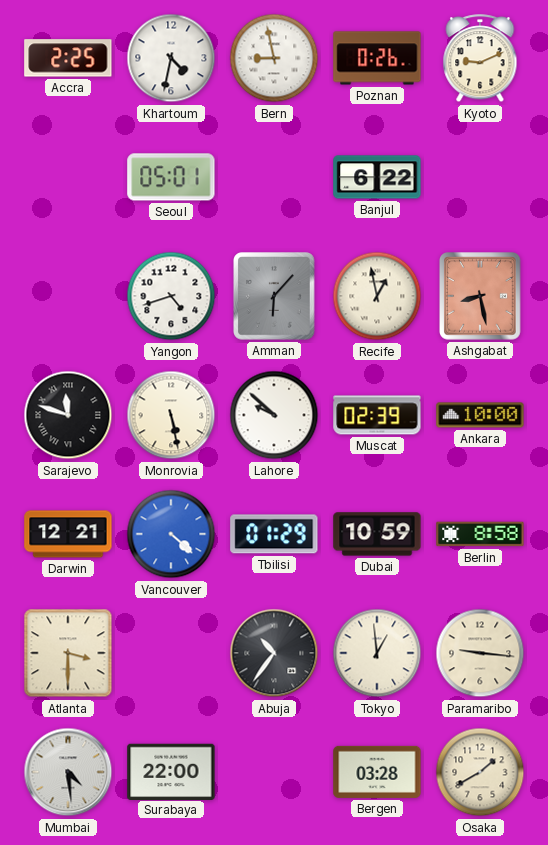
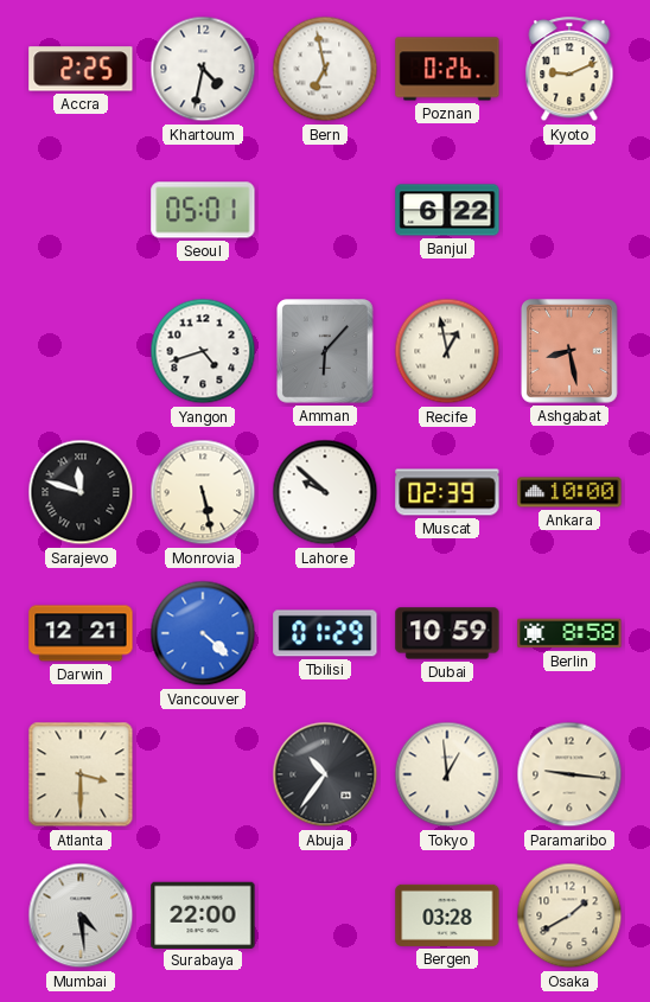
Bern: 8:58 -> 6:58 (325, 69)
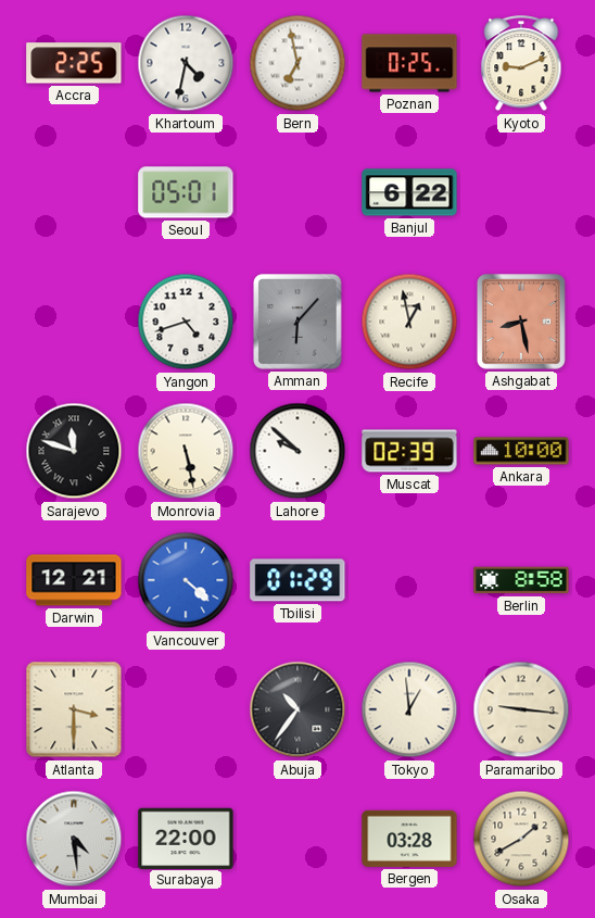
Poznan: 0:26 -> 0:25 (409, 63)
Dubai: 10:59 -> none (447, 633)
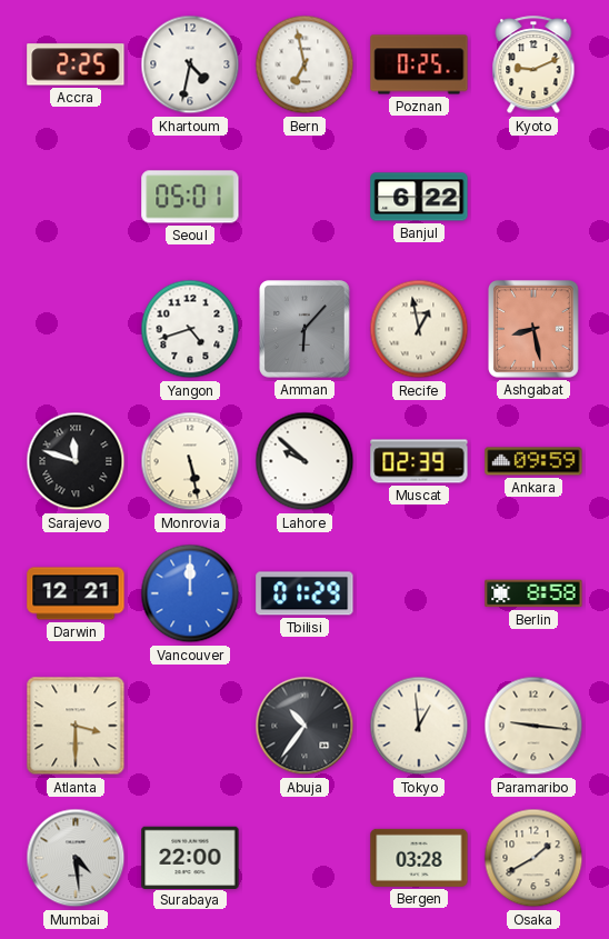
Ankara: 10:00 -> 09:59 (533, 461)
Vancouver: 4:22 -> 12:00 (190, 593)
